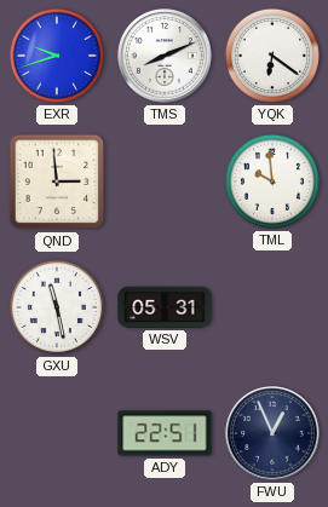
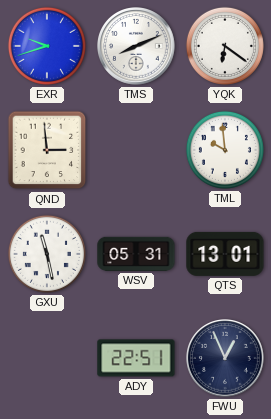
QTS: none -> 13:01 (225, 254)
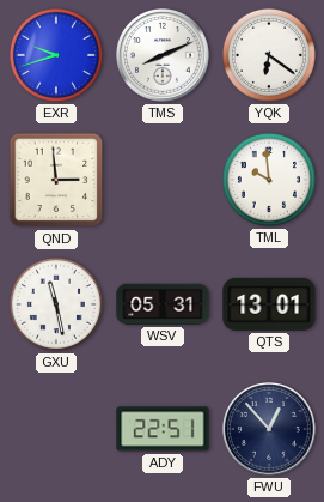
FWU: 12:56 -> 12:53 (270, 430)
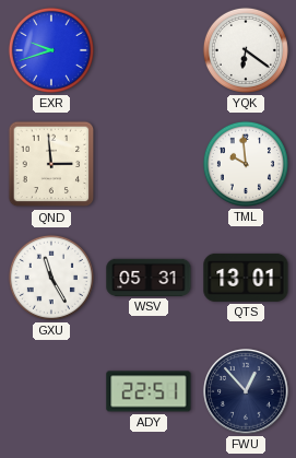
TMS: 8:11 -> none (164, 56)
GXU: 11:28 -> 11:25 (51, 278)
